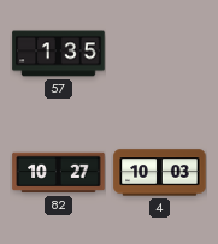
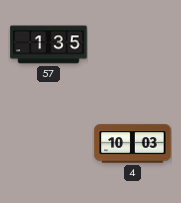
82: 10:27 -> none (59, 173)
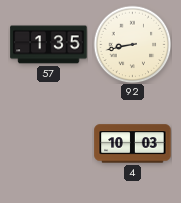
92: none -> 8:43 (132, 44)
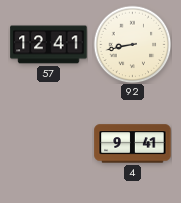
57: 1:35 -> 12:41 (49, 45)
4: 10:03 -> 9:41 (133, 144)
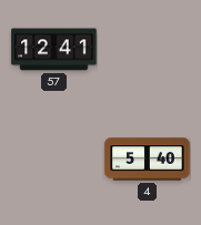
92: 8:43 -> none (132, 44)
4: 9:41 -> 5:40 (148, 160)
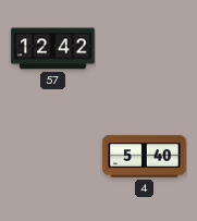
57: 12:41 -> 12:42 (53, 49)
